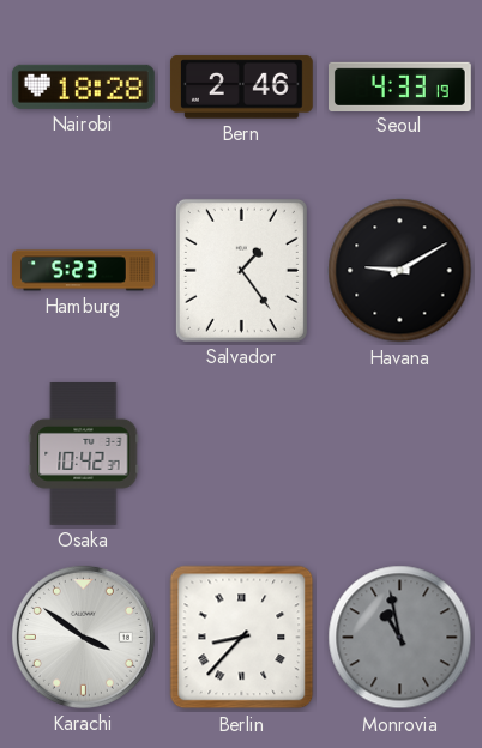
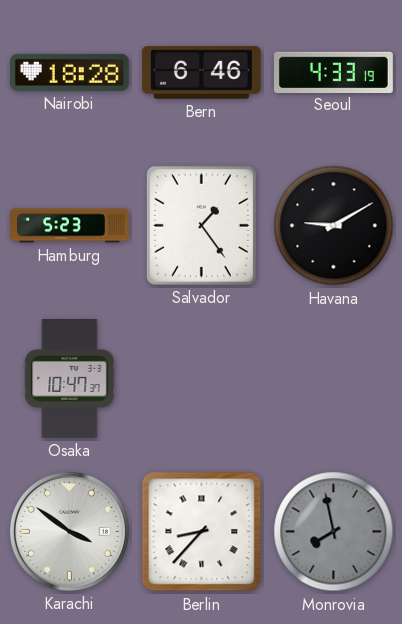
Bern: 2:46 -> 6:46 (201, 73)
Osaka: 10:42 -> 10:47 (70, 379)
Monrovia: 10:58 -> 7:58 (334, 532)
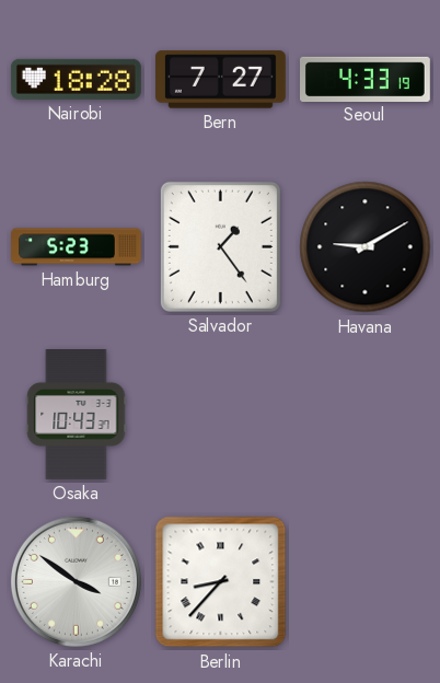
Bern: 6:46 -> 7:27 (220, 80)
Osaka: 10:47 -> 10:43 (77, 415)
Monrovia: 7:58 -> none (334, 532)
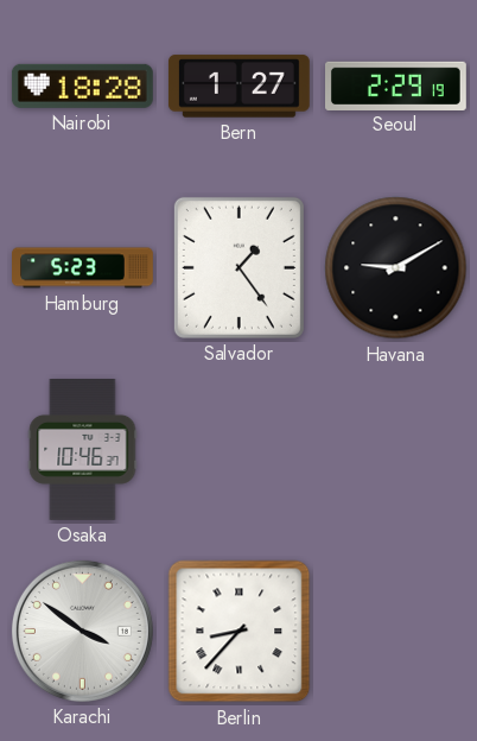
Bern: 7:27 -> 1:27 (238, 87)
Seoul: 4:33 -> 2:29 (396, 85)
Osaka: 10:43 -> 10:46 (83, 450)
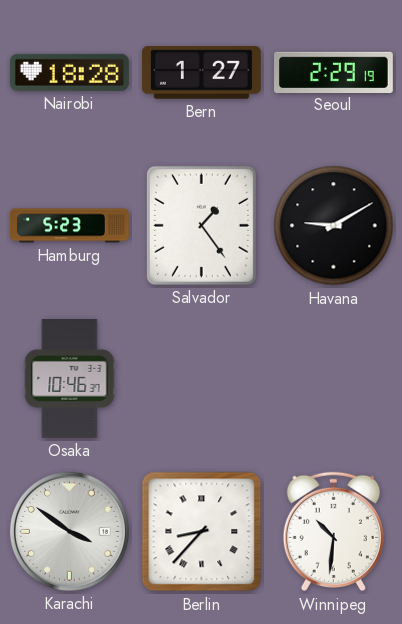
Winnipeg: none -> 10:31 (333, 532)
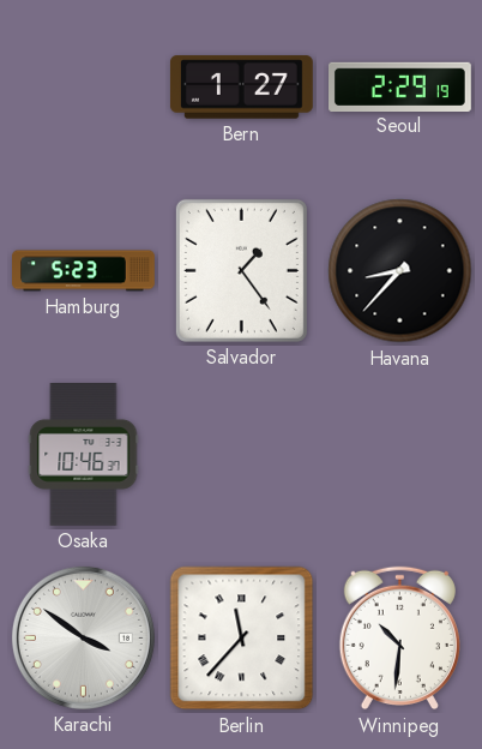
Nairobi: 18:28 -> none (69, 72)
Havana: 9:10 -> 8:37 (400, 271)
Berlin: 8:37 -> 11:37 (242, 639)
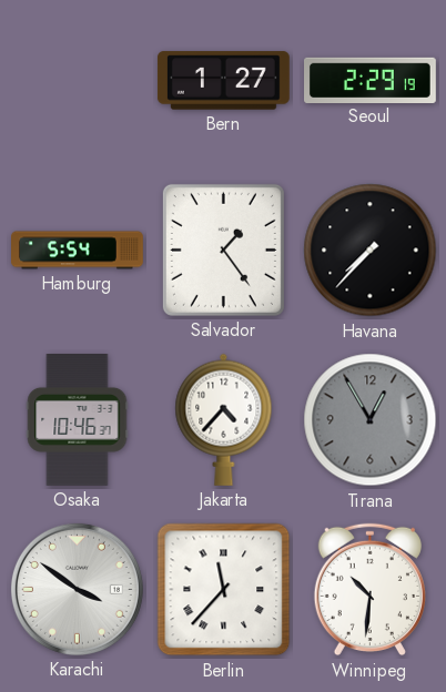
Hamburg: 5:23 -> 5:54 (78, 251)
Havana: 8:37 -> 7:37 (371, 251)
Jakarta: none -> 4:37 (224, 419)
Tirana: none -> 12:55 (371, 420)
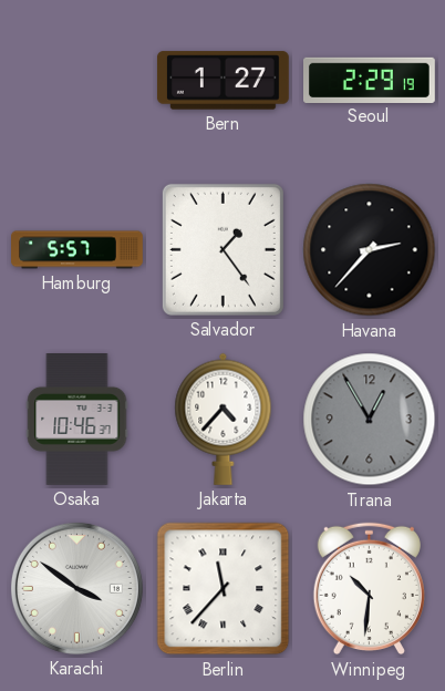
Hamburg: 5:54 -> 5:57 (77, 250)
Havana: 7:37 -> 2:37 (370, 250)
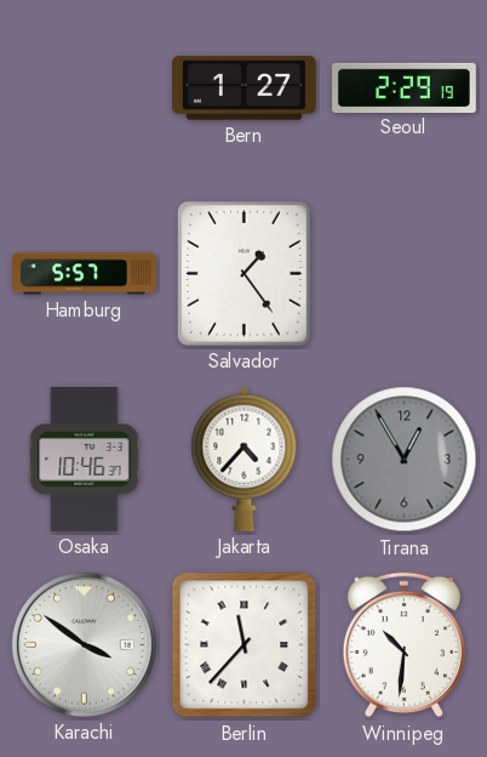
Havana: 2:37 -> none (370, 250)
